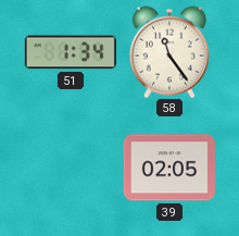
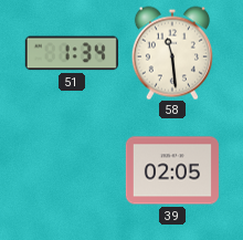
58: 11:24 -> 11:29 (172, 53)
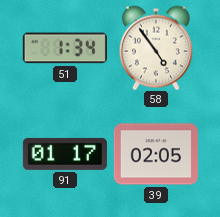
58: 11:29 -> 4:54 (156, 48)
91: none -> 01:17 (65, 154)
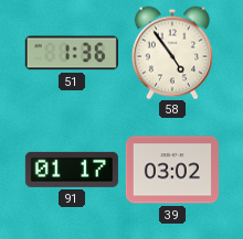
51: 1:34 -> 1:36 (72, 53)
39: 02:05 -> 03:02 (172, 170)
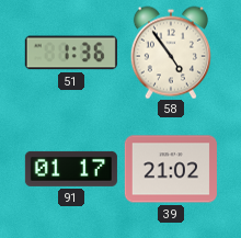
39: 03:02 -> 21:02 (171, 169)
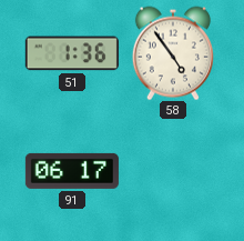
91: 01:17 -> 06:17 (72, 171)
39: 21:02 -> none (171, 169)
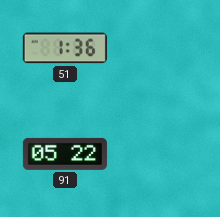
58: 4:54 -> none (173, 53)
91: 06:17 -> 05:22 (65, 154)
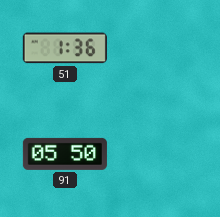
91: 05:22 -> 05:50 (65, 154)
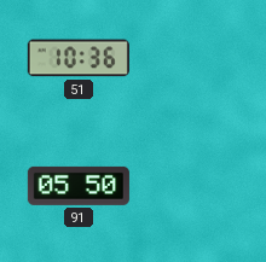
51: 1:36 -> 10:36 (79, 58)
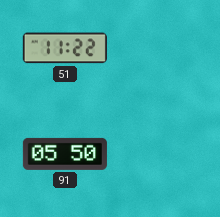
51: 10:36 -> 11:22 (65, 48)
